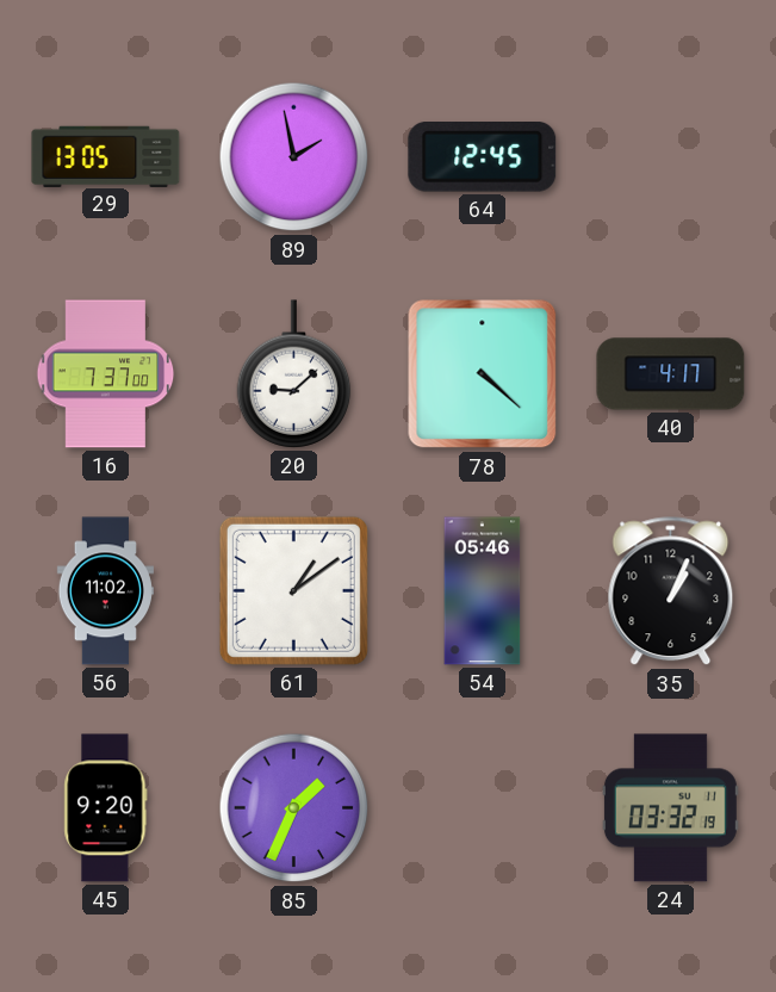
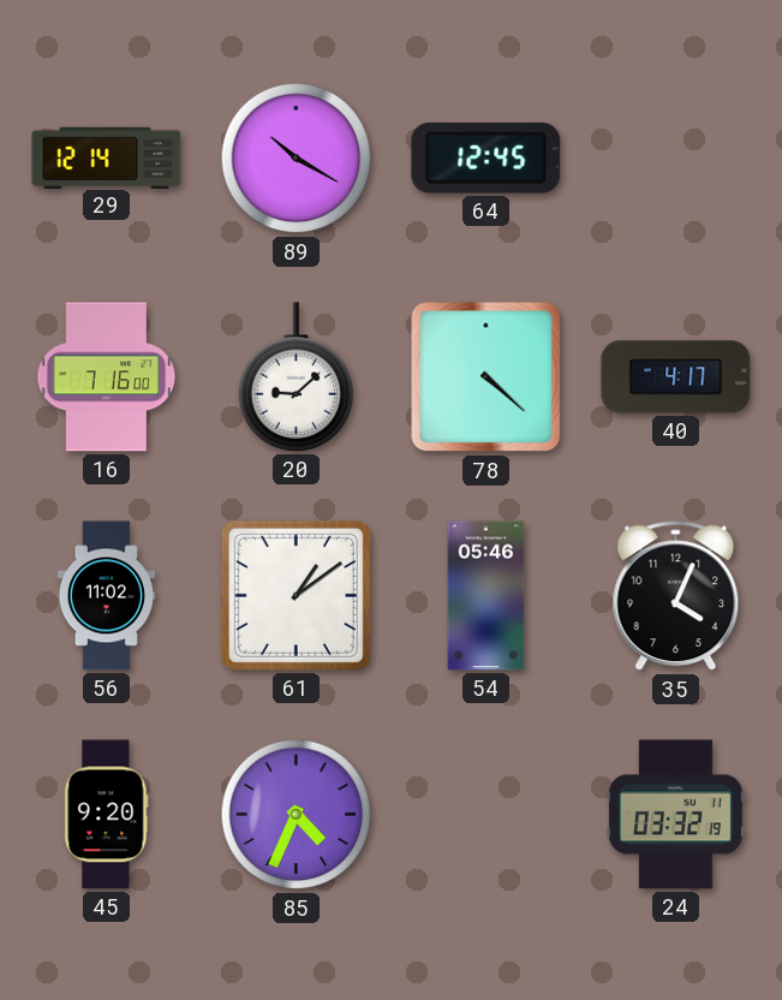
29: 13:05 -> 12:14 (107, 157)
89: 1:58 -> 10:20 (297, 159)
16: 7:37 -> 7:16 (107, 377)
35: 1:04 -> 4:04 (676, 596)
85: 1:34 -> 4:34 (297, 815)
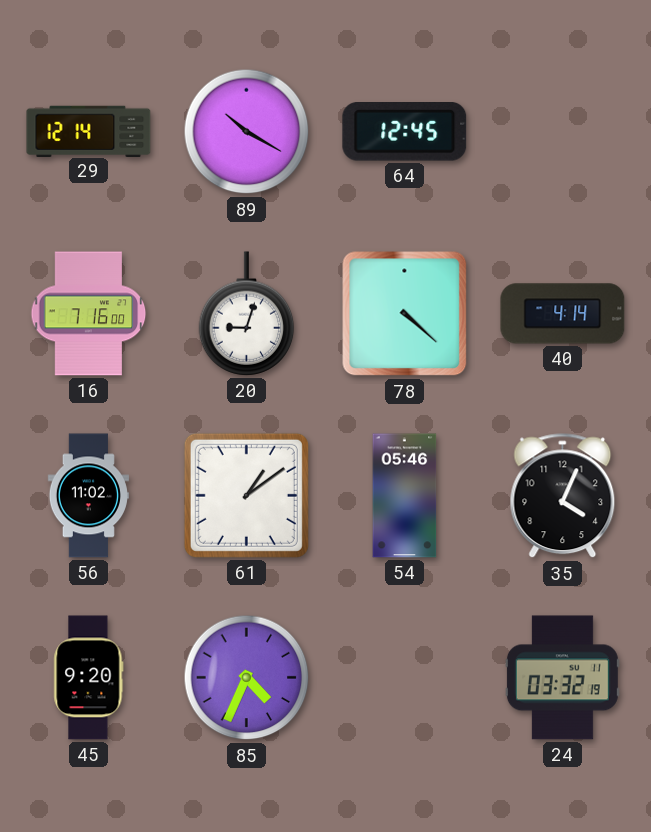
20: 9:08 -> 9:03 (247, 314)
40: 4:17 -> 4:14 (563, 314)
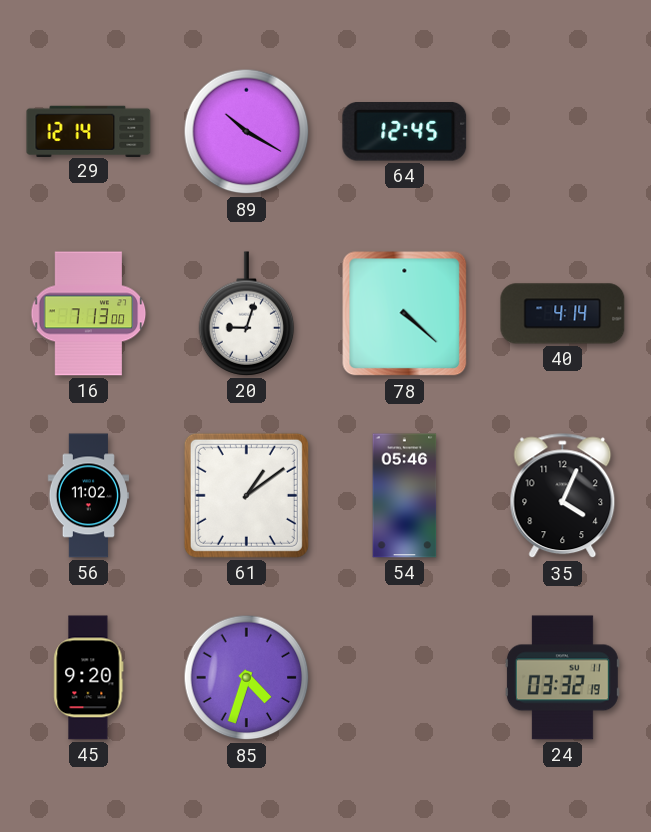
16: 7:16 -> 7:13 (89, 314)
85: 4:34 -> 4:33 (247, 678)
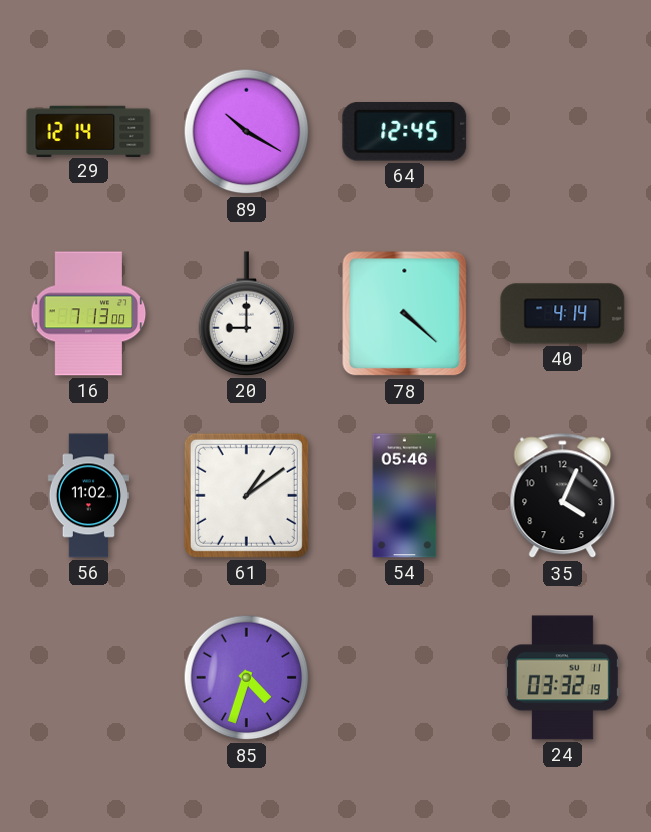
20: 9:03 -> 9:00 (247, 314)
45: 9:20 -> none (89, 678)
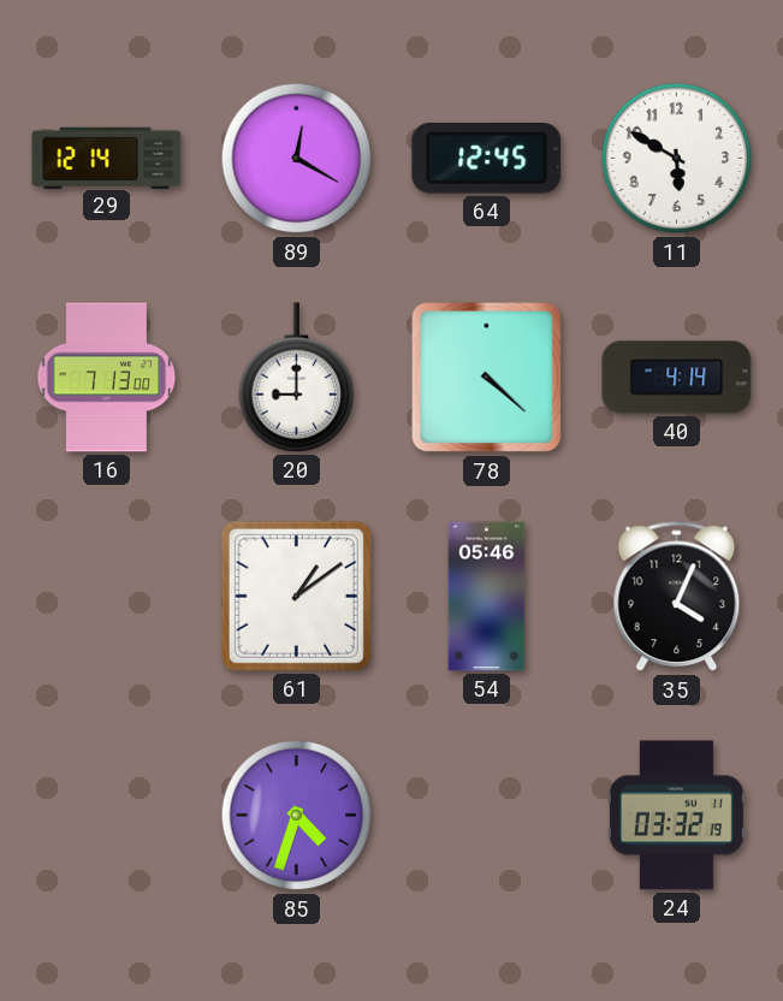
89: 10:20 -> 12:20 (297, 159)
11: none -> 5:50 (677, 159)
56: 11:02 -> none (88, 496)
